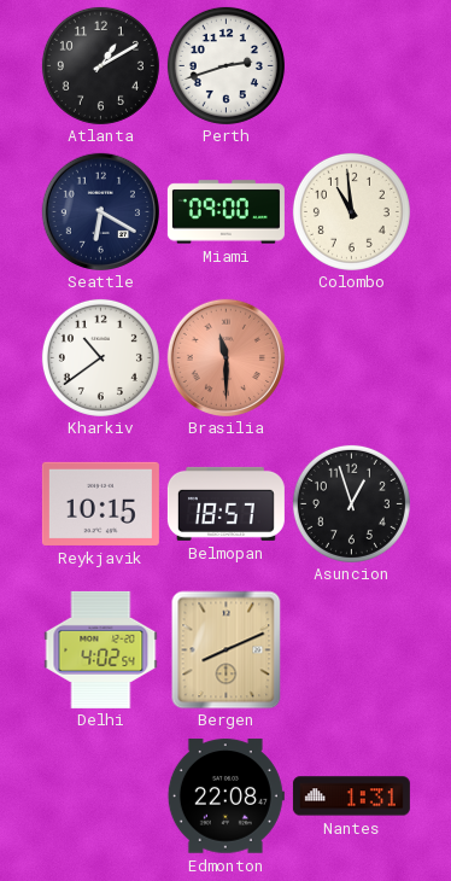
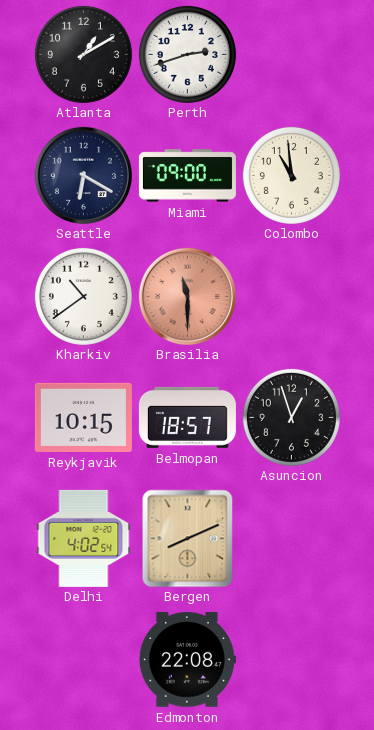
Nantes: 1:31 -> none (351, 797)
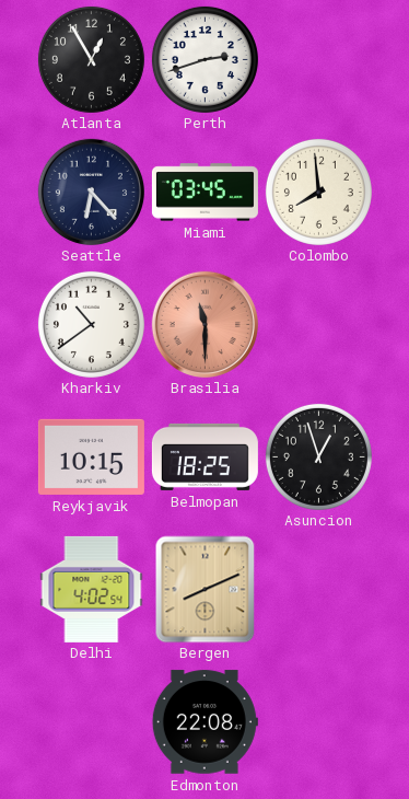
Atlanta: 1:10 -> 12:55 (91, 59)
Seattle: 6:20 -> 6:23 (91, 192)
Miami: 09:00 -> 03:45 (204, 193)
Colombo: 10:59 -> 7:59 (318, 192)
Belmopan: 18:57 -> 18:25 (204, 456)
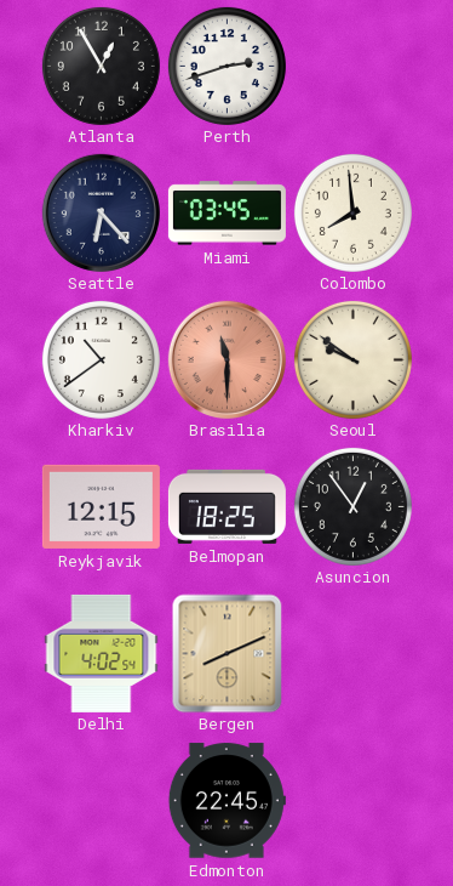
Seoul: none -> 9:51 (352, 359)
Reykjavik: 10:15 -> 12:15 (101, 506)
Asuncion: 12:57 -> 12:54 (352, 506)
Edmonton: 22:08 -> 22:45 (226, 801)
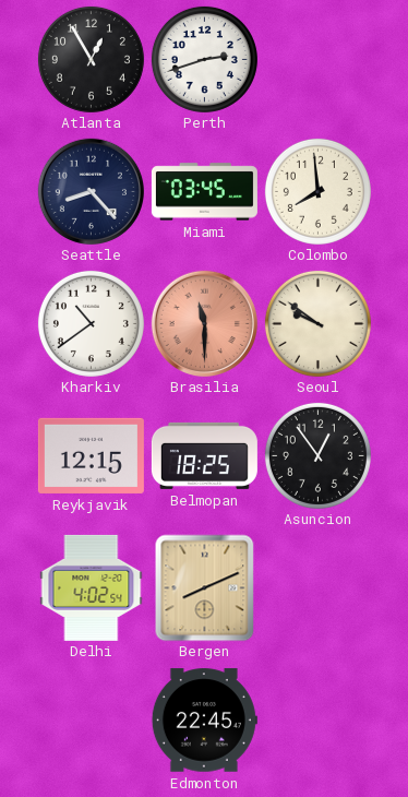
Seattle: 6:23 -> 8:23 (91, 191)
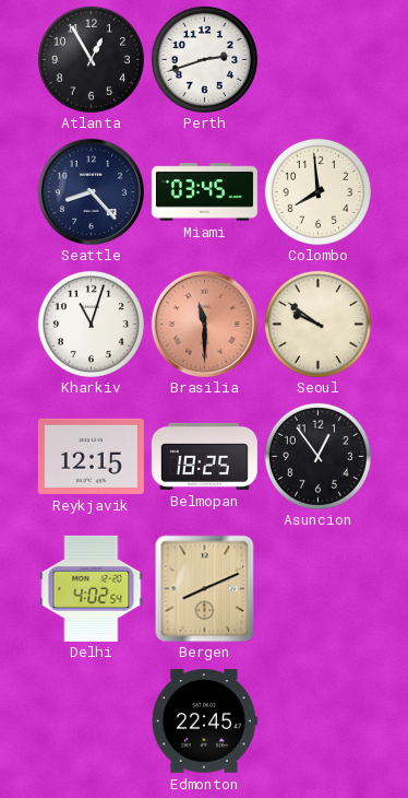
Kharkiv: 10:39 -> 11:03 (91, 324)
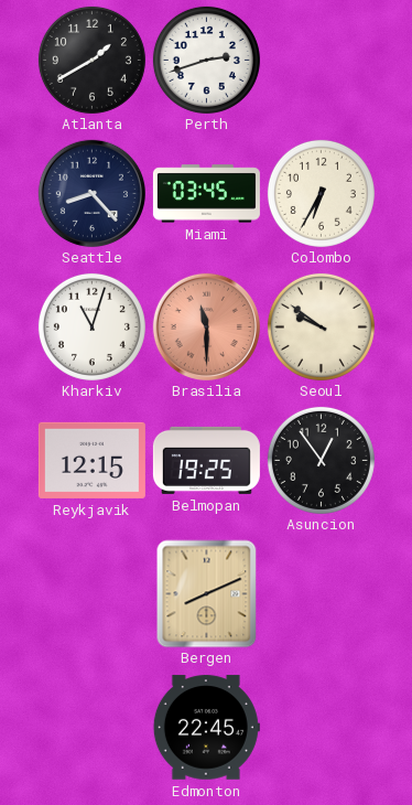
Atlanta: 12:55 -> 1:40 (91, 60)
Colombo: 7:59 -> 6:35 (321, 193)
Belmopan: 18:25 -> 19:25 (206, 460)
Delhi: 4:02 -> none (92, 588)
